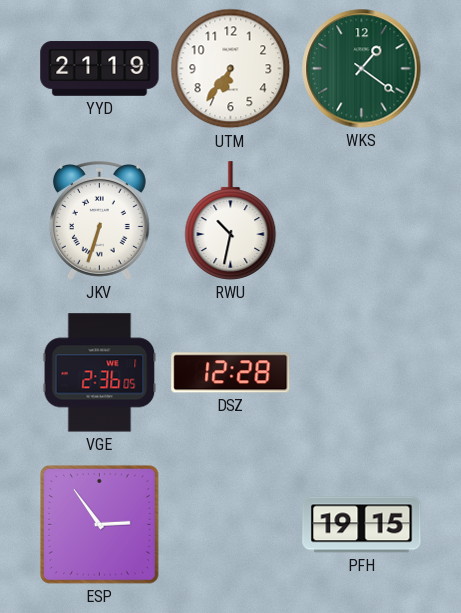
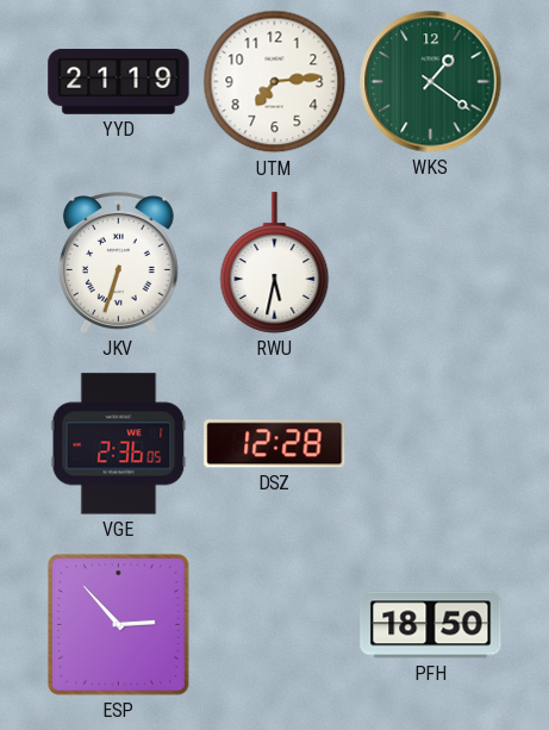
UTM: 6:36 -> 7:14 (275, 82)
RWU: 10:32 -> 5:32 (275, 263)
ESP: 2:54 -> 2:53 (118, 624)
PFH: 19:15 -> 18:50 (431, 625)
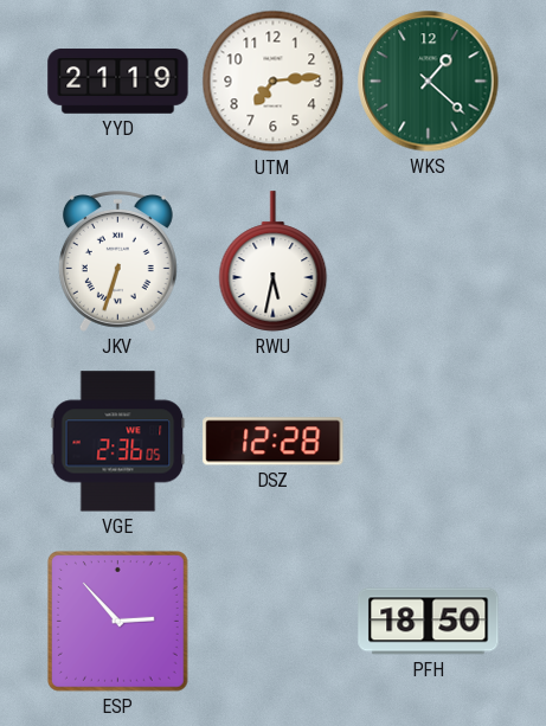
WKS: 1:21 -> 1:22 (429, 82)
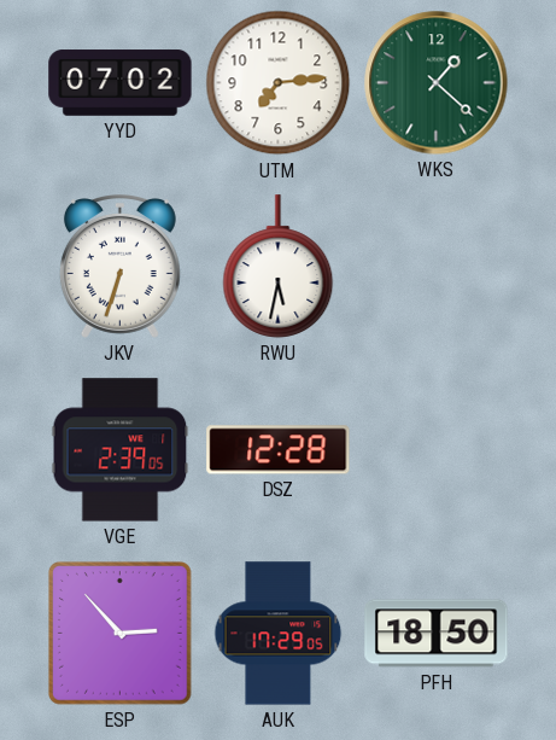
YYD: 21:19 -> 07:02 (121, 83)
VGE: 2:36 -> 2:39 (121, 450)
AUK: none -> 17:29 (279, 634)
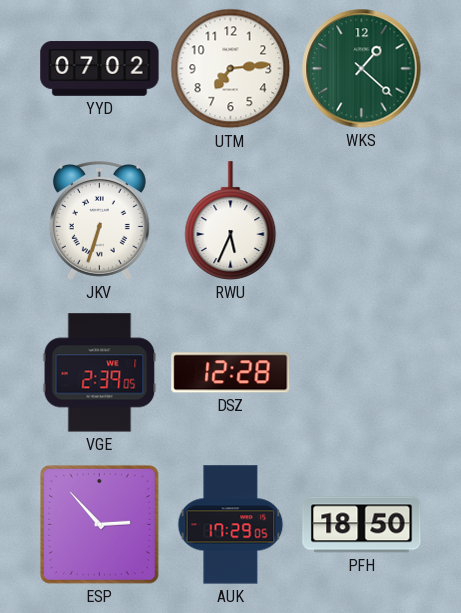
RWU: 5:32 -> 5:34 (231, 221)
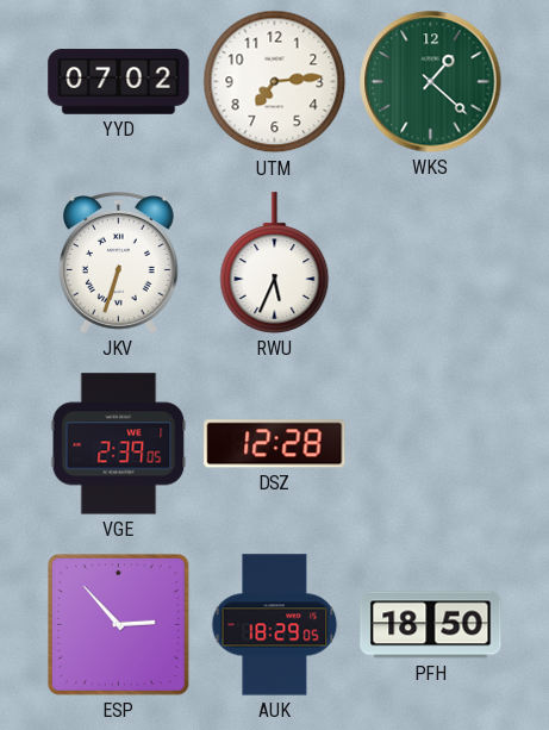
AUK: 17:29 -> 18:29 (275, 625)
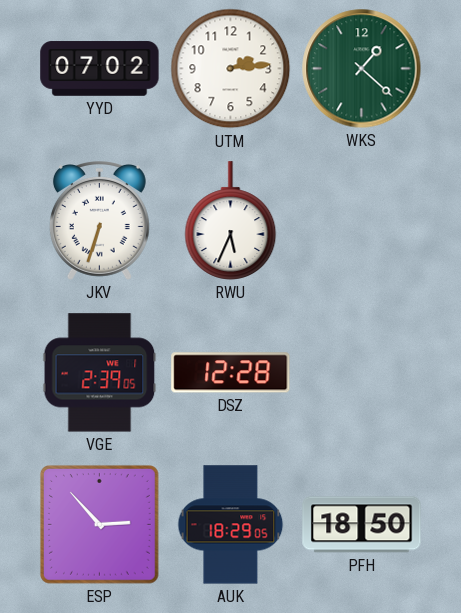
UTM: 7:14 -> 2:14 (231, 69)
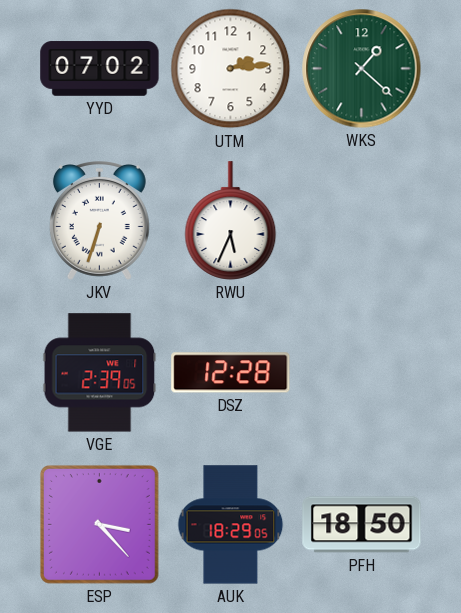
ESP: 2:53 -> 3:23 (99, 524)
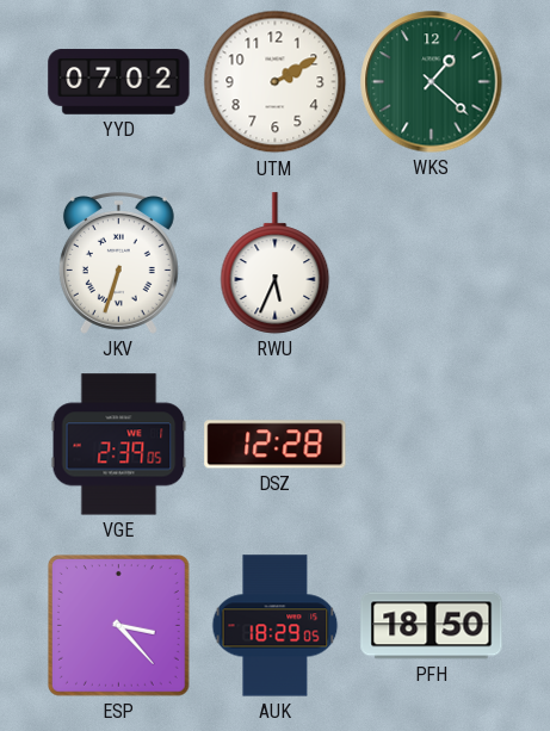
UTM: 2:14 -> 2:10 (276, 82)
